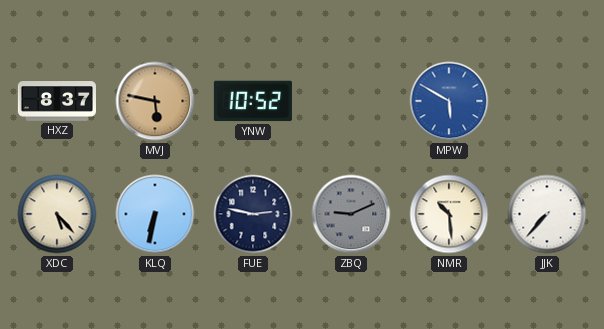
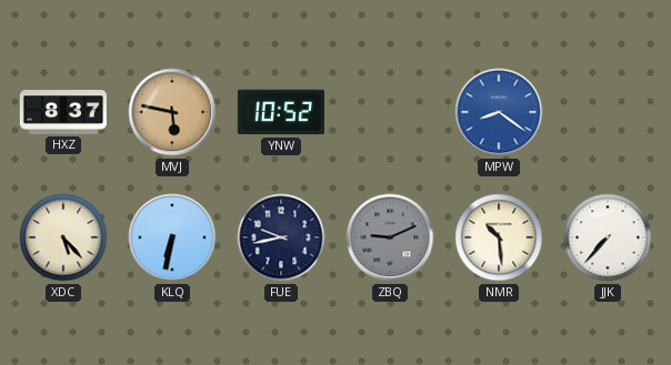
MPW: 5:50 -> 8:21 (499, 112)
FUE: 2:47 -> 9:43 (281, 237)
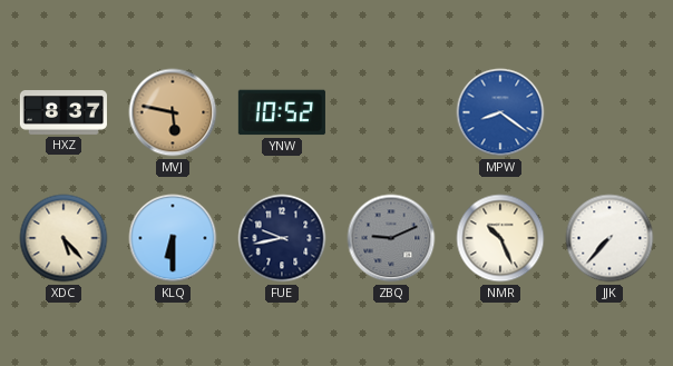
KLQ: 6:32 -> 6:30 (173, 238)
NMR: 10:29 -> 10:26 (500, 238)
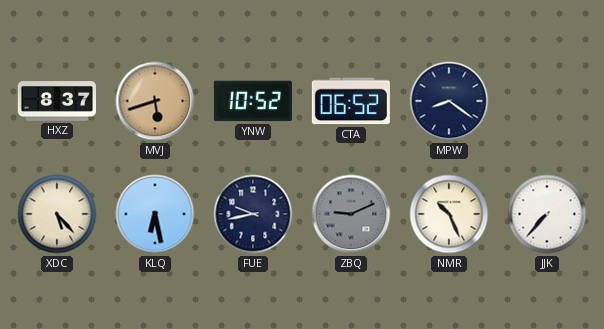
MVJ: 5:47 -> 5:42 (155, 101)
CTA: none -> 06:52 (351, 101)
MPW dial: blue -> navy (449, 101)
KLQ: 6:30 -> 6:28 (155, 214)
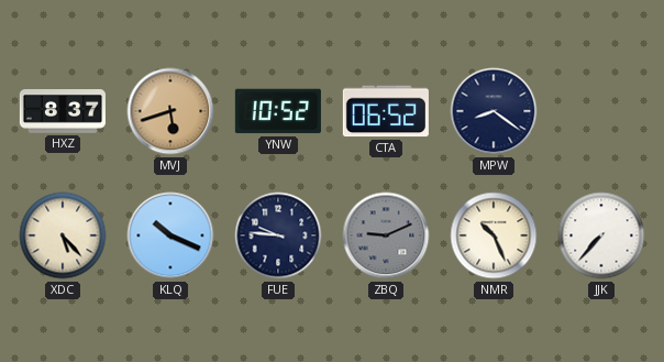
KLQ: 6:28 -> 10:19 (170, 235)
FUE: 9:43 -> 9:46 (278, 235)
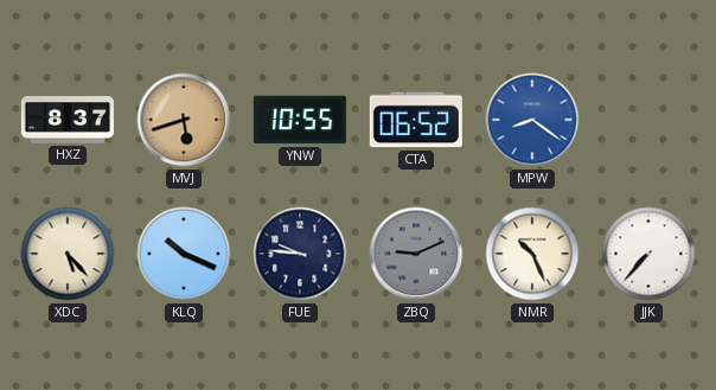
YNW: 10:52 -> 10:55 (300, 120)
MPW dial: navy -> blue (532, 120)
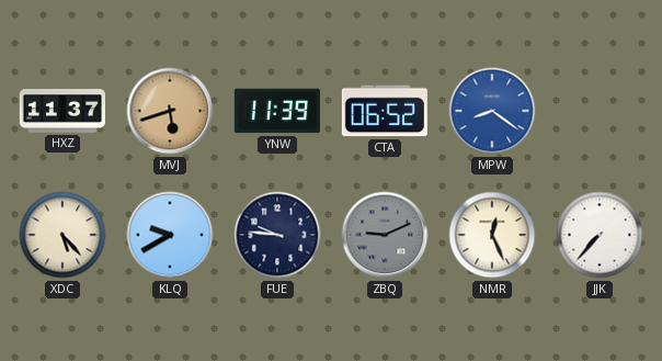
HXZ: 8:37 -> 11:37 (62, 112)
YNW: 10:55 -> 11:39 (277, 111)
KLQ: 10:19 -> 9:40 (170, 235)
NMR: 10:26 -> 12:26 (492, 235)
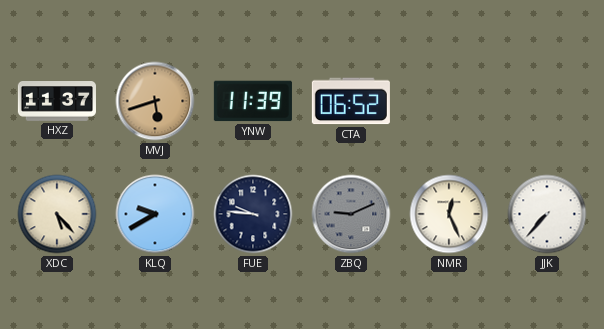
MPW: 8:21 -> none (492, 111)
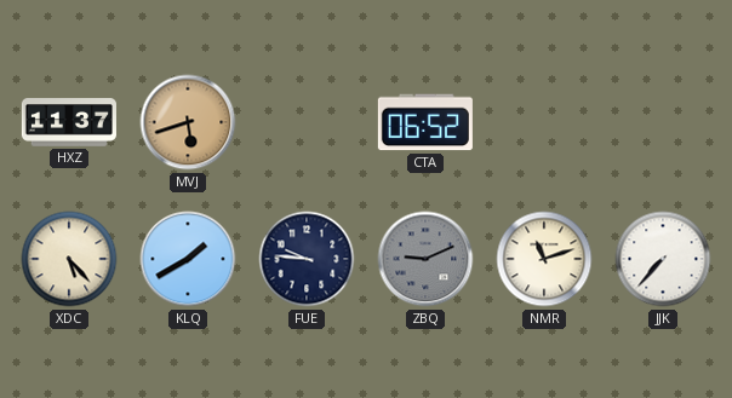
YNW: 11:39 -> none (253, 101)
KLQ: 9:40 -> 1:40 (188, 259)
NMR: 12:26 -> 11:12 (544, 259)
